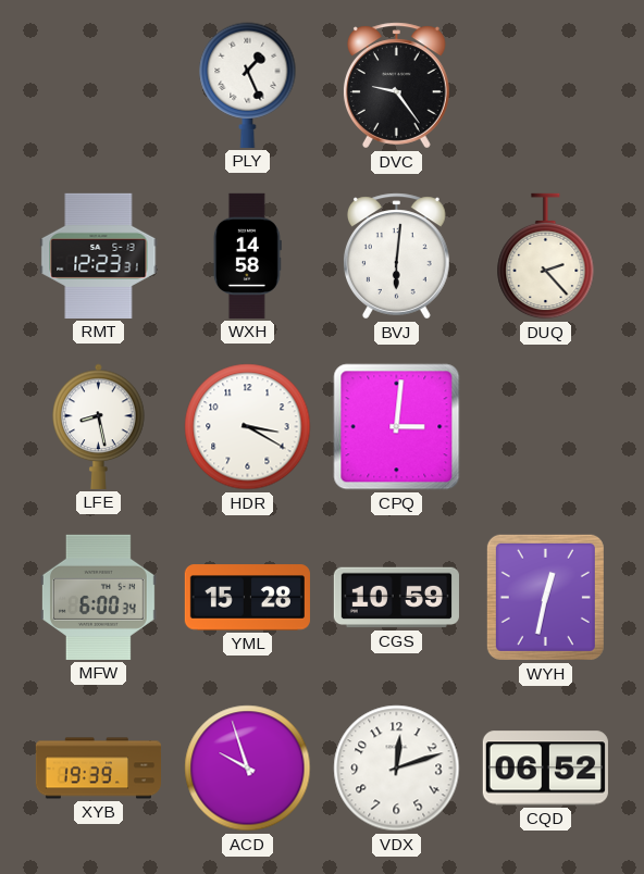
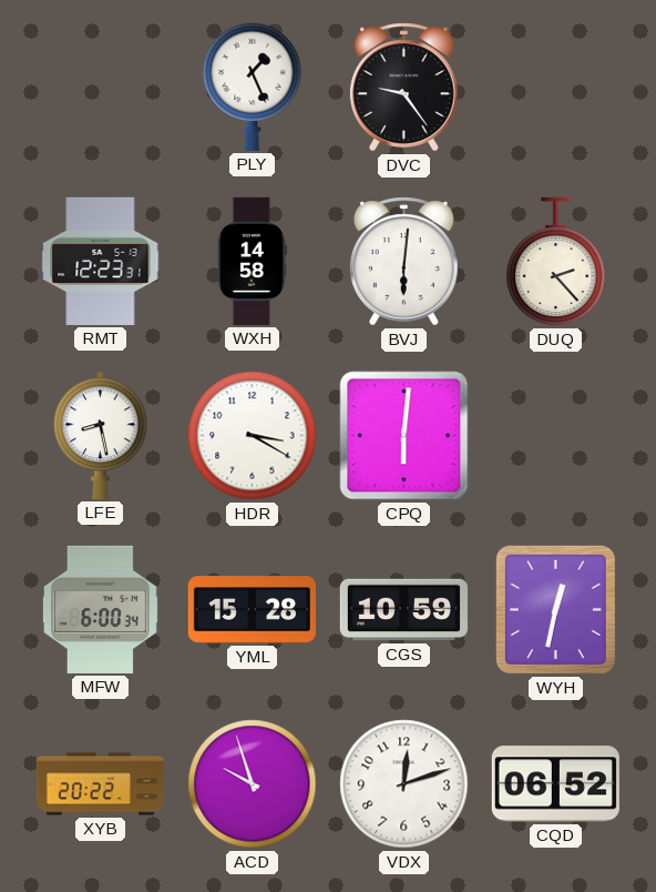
CPQ: 3:01 -> 6:01 (404, 436)
XYB: 19:39 -> 20:22 (100, 784)
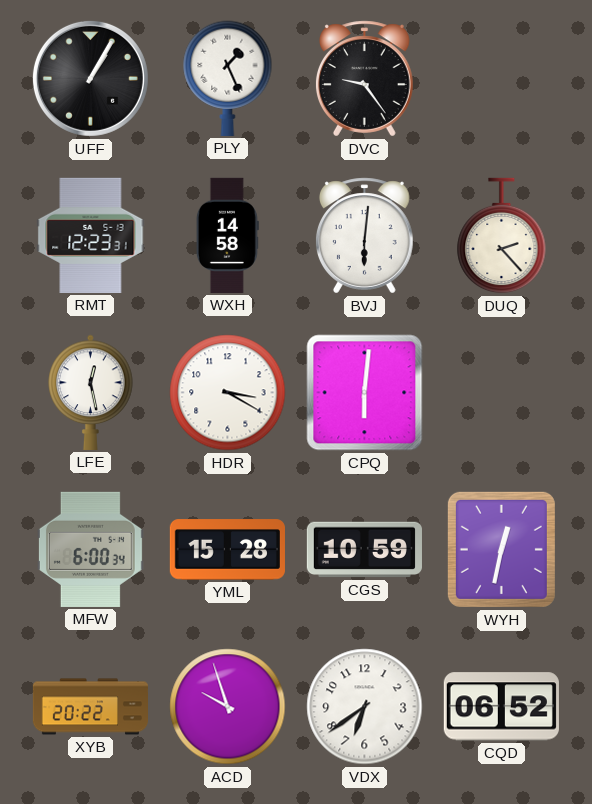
UFF: none -> 1:05 (90, 78)
LFE: 8:28 -> 12:28 (91, 392)
VDX: 12:12 -> 6:39 (365, 707)
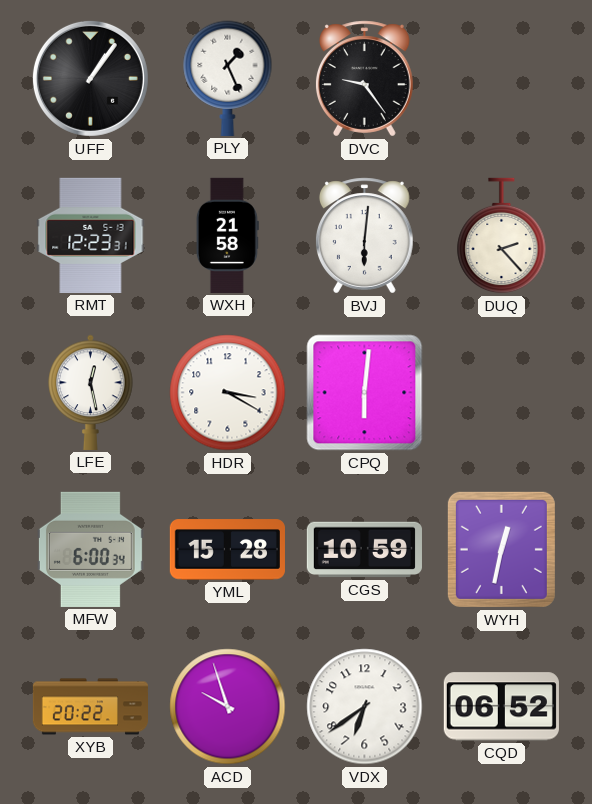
UFF: 1:05 -> 1:06 (90, 78)
WXH: 14:58 -> 21:58 (227, 235)
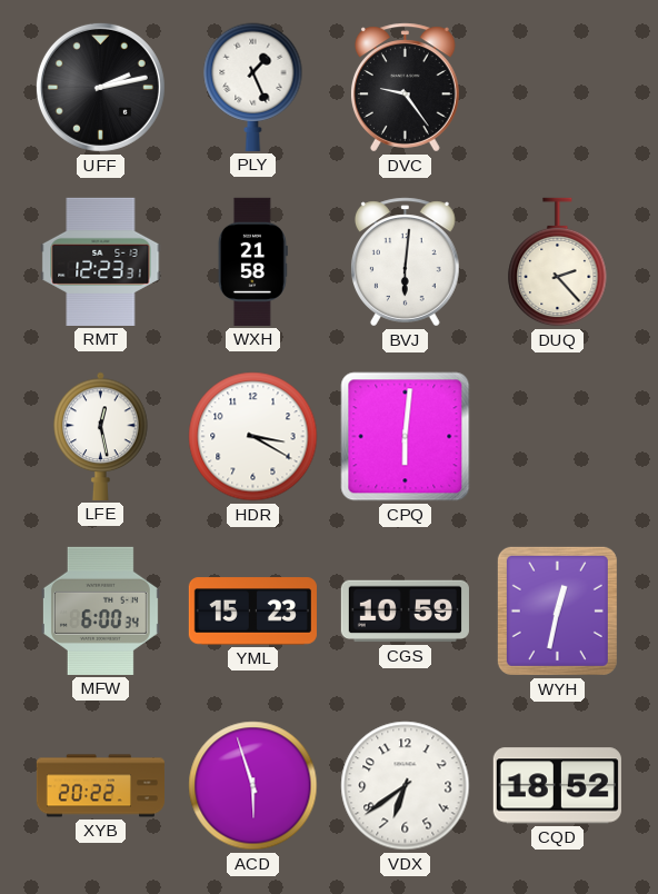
UFF: 1:06 -> 2:13 (100, 87)
YML: 15:28 -> 15:23 (252, 612)
ACD: 9:57 -> 5:57 (253, 786)
CQD: 06:52 -> 18:52 (557, 786)
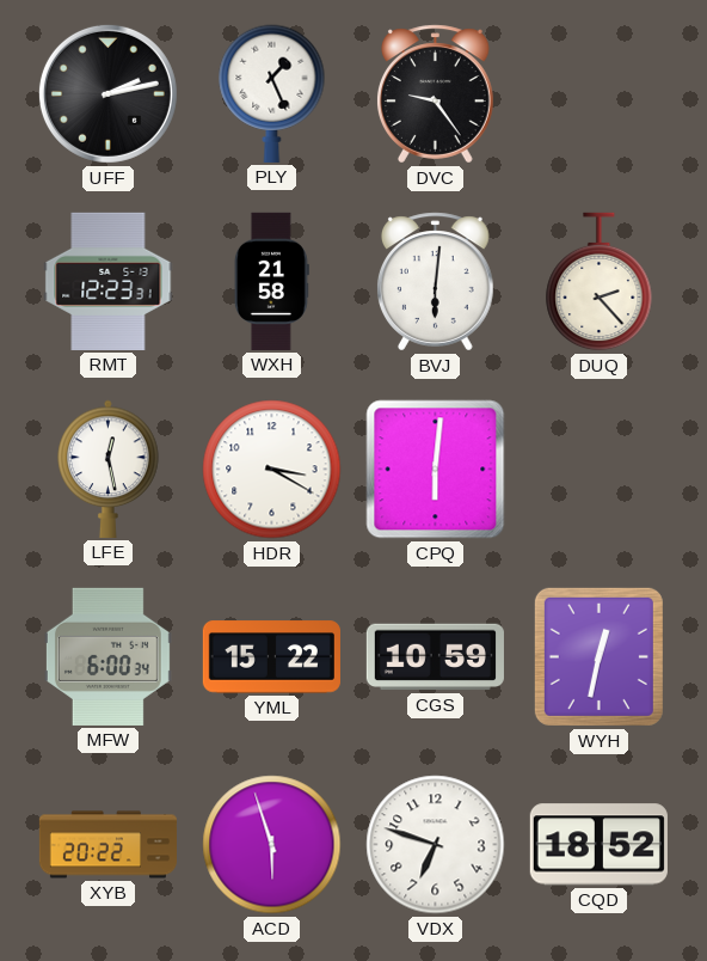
YML: 15:23 -> 15:22 (271, 657)
VDX: 6:39 -> 6:48 (436, 845)
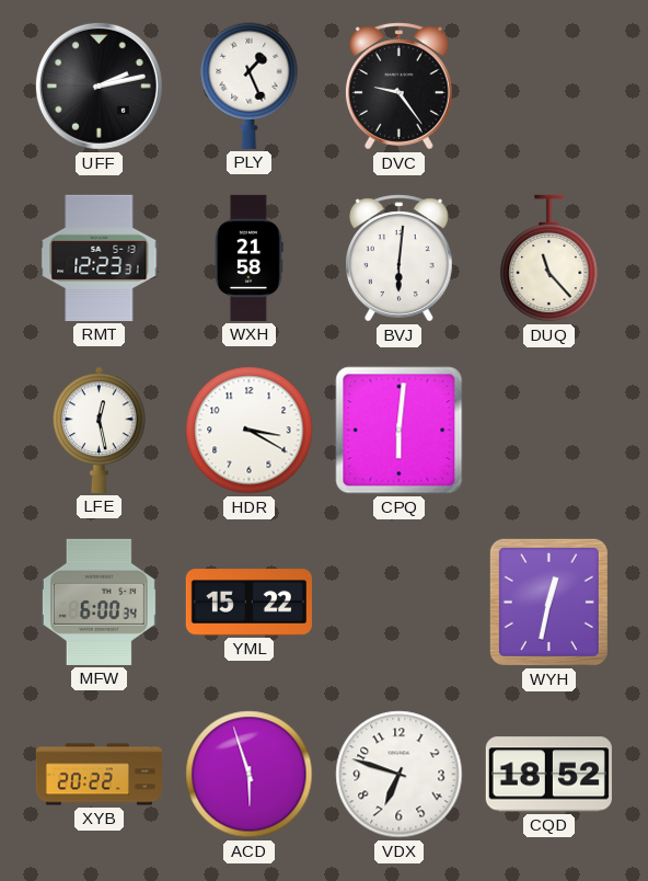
DUQ: 2:23 -> 11:23 (549, 259)
CGS: 10:59 -> none (435, 657)
